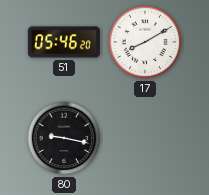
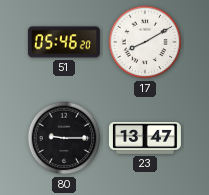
80: 9:17 -> 9:15 (64, 138)
23: none -> 13:47 (145, 138)
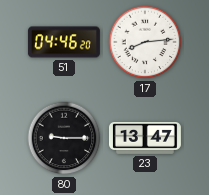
51: 05:46 -> 04:46 (64, 42)
17: 8:10 -> 8:14 (145, 42)
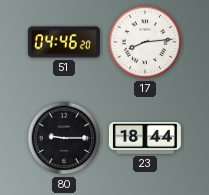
23: 13:47 -> 18:44 (145, 138)
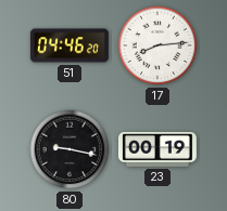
80: 9:15 -> 9:17 (70, 149)
23: 18:44 -> 00:19 (157, 149)
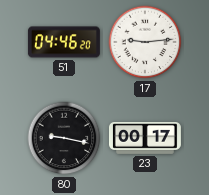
17: 8:14 -> 9:14 (145, 42)
23: 00:19 -> 00:17 (145, 138)
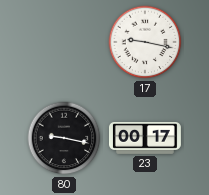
51: 04:46 -> none (64, 42)
17: 9:14 -> 9:17 (145, 42)
